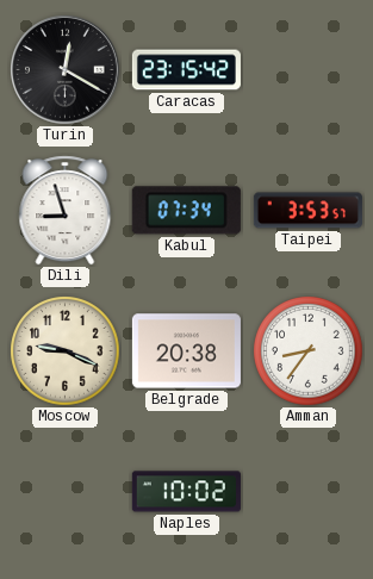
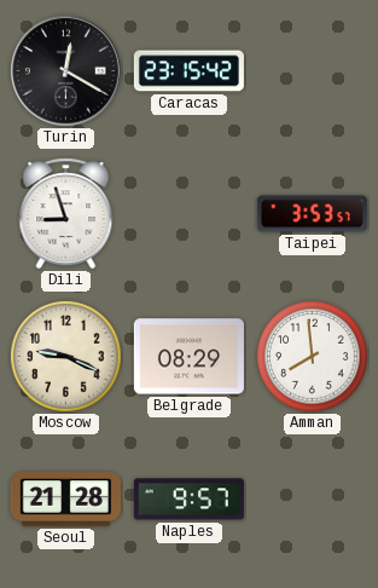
Kabul: 07:34 -> none (186, 211)
Belgrade: 20:38 -> 08:29 (188, 357)
Amman: 8:36 -> 7:59 (313, 357)
Seoul: none -> 21:28 (65, 500)
Naples: 10:02 -> 9:57 (188, 500)
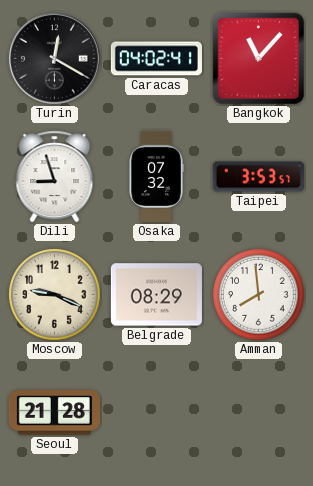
Caracas: 23:15 -> 04:02 (156, 59)
Bangkok: none -> 11:07 (259, 59)
Osaka: none -> 07:32 (156, 176)
Naples: 9:57 -> none (188, 500)
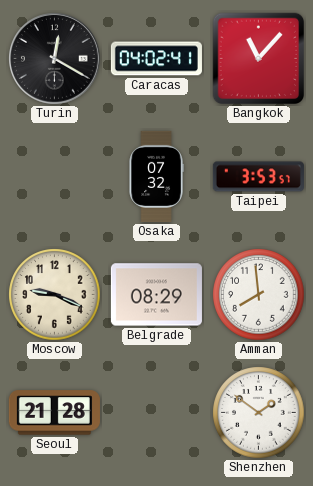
Dili: 8:57 -> none (55, 177)
Shenzhen: none -> 1:51 (259, 413)
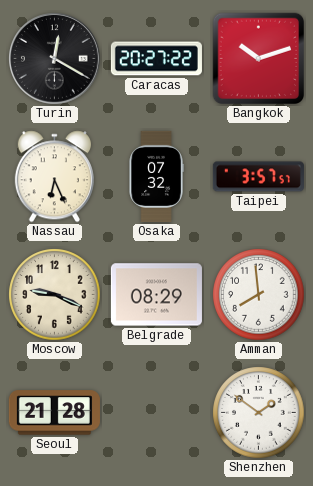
Caracas: 04:02 -> 20:27 (156, 59)
Bangkok: 11:07 -> 10:12 (259, 59)
Nassau: none -> 6:26 (54, 177)
Taipei: 3:53 -> 3:57 (258, 177)
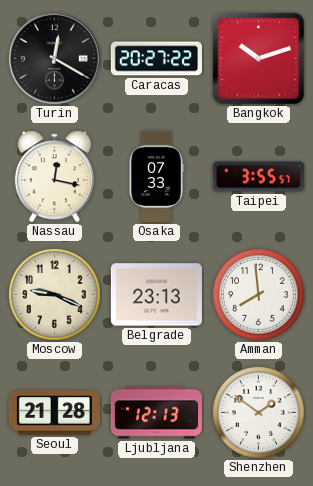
Nassau: 6:26 -> 12:17 (54, 177)
Osaka: 07:32 -> 07:33 (156, 176)
Taipei: 3:57 -> 3:55 (258, 177)
Belgrade: 08:29 -> 23:13 (156, 295)
Ljubljana: none -> 12:13 (156, 413)
